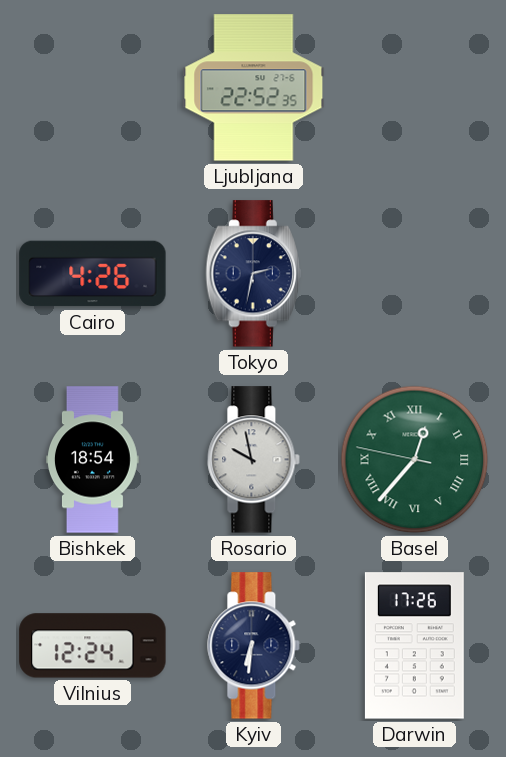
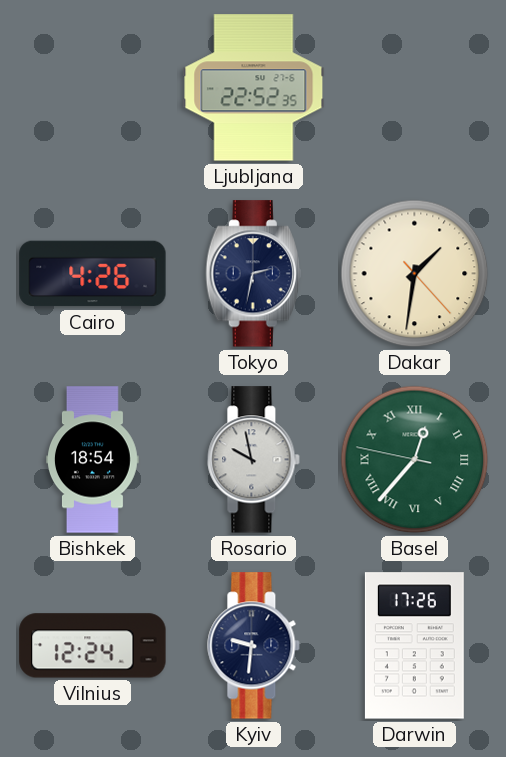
Dakar: none -> 1:31 (415, 274)
Kyiv: 6:31 -> 9:31 (254, 646)
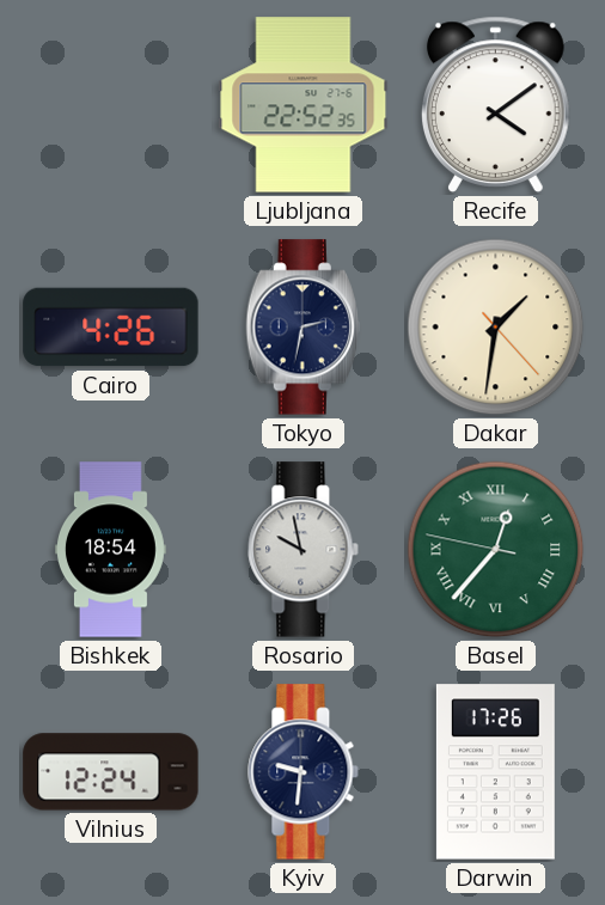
Recife: none -> 4:09 (496, 104)
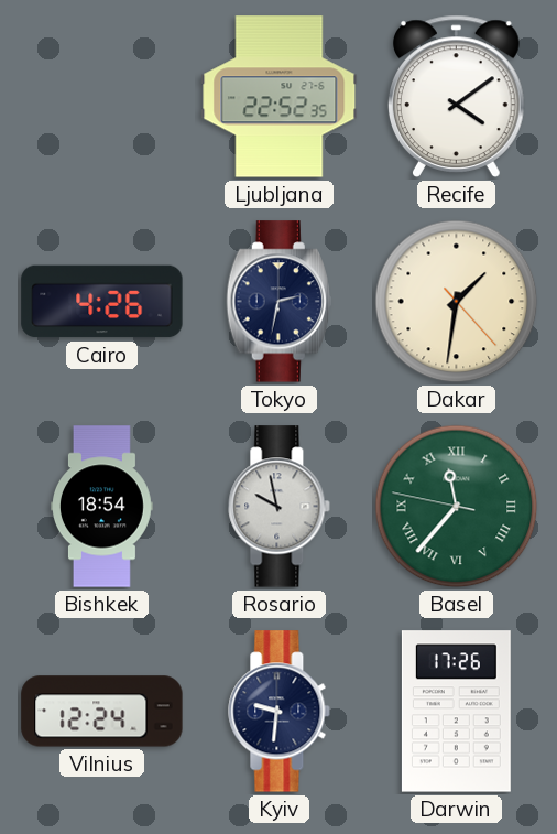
Basel: 12:36 -> 11:36 (457, 507)
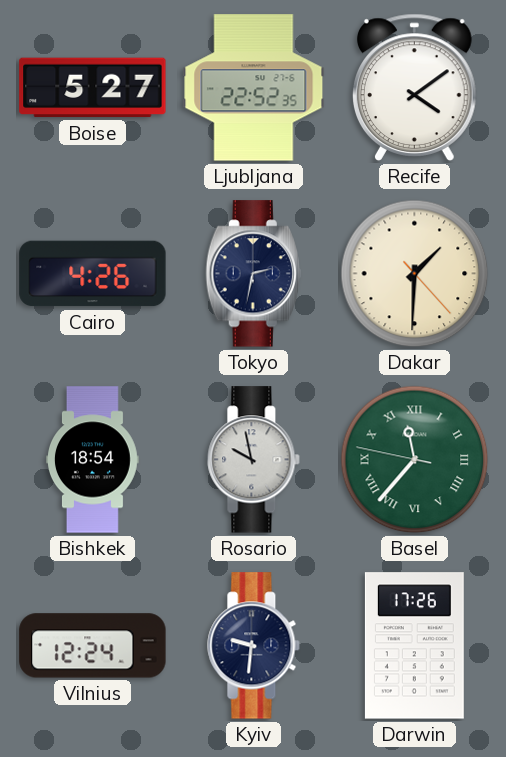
Boise: none -> 5:27 (93, 88)
Dakar: 1:31 -> 1:30 (415, 274)
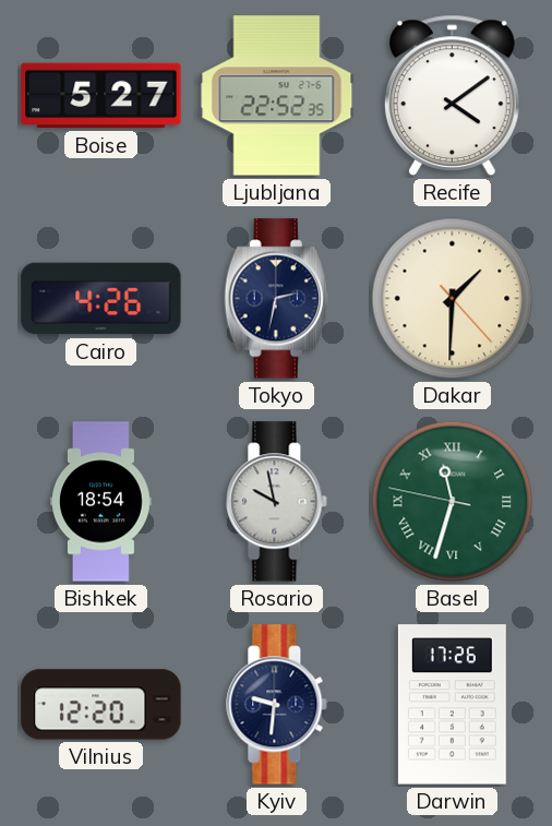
Basel: 11:36 -> 11:32 (453, 502)
Vilnius: 12:24 -> 12:20 (101, 705)
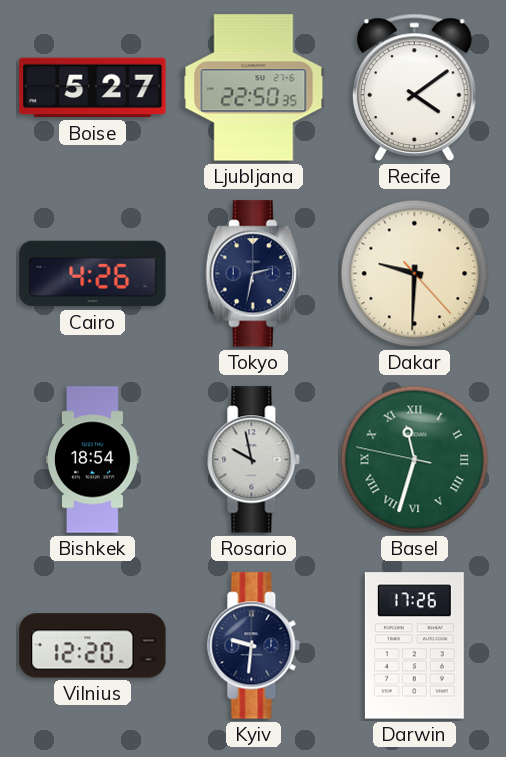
Ljubljana: 22:52 -> 22:50 (254, 88)
Dakar: 1:30 -> 9:30 (415, 274)
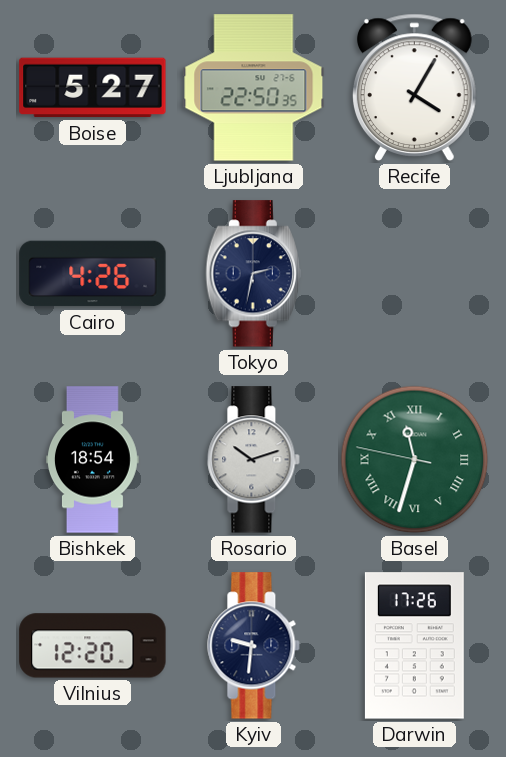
Recife: 4:09 -> 4:05 (415, 87)
Dakar: 9:30 -> none (415, 274)
Rosario: 9:58 -> 10:12 (254, 460)
